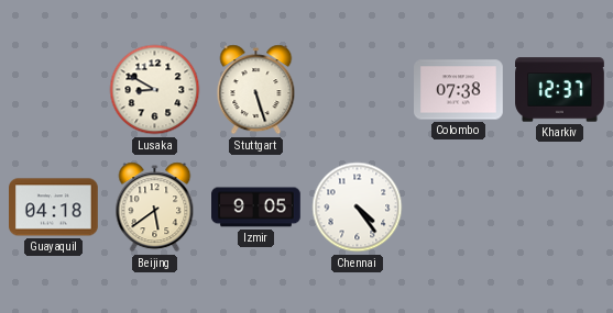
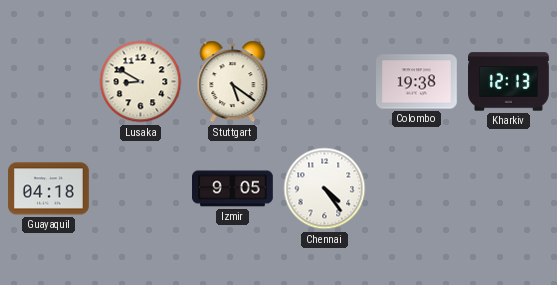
Stuttgart: 5:27 -> 5:21 (233, 82)
Colombo: 07:38 -> 19:38 (417, 82)
Kharkiv: 12:37 -> 12:13 (509, 82)
Beijing: 5:39 -> none (155, 208)
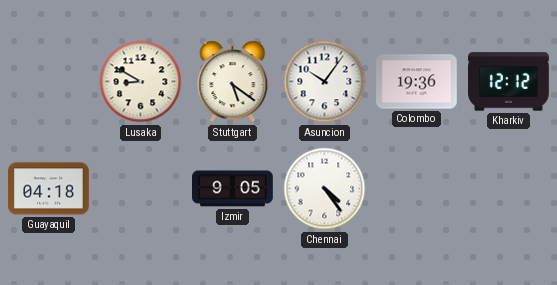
Asuncion: none -> 10:06 (325, 82)
Colombo: 19:38 -> 19:36 (417, 82)
Kharkiv: 12:13 -> 12:12 (509, 82)
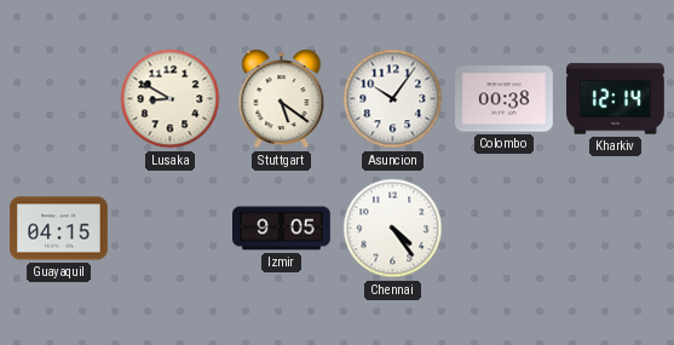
Colombo: 19:36 -> 00:38 (505, 99)
Kharkiv: 12:12 -> 12:14 (616, 99)
Guayaquil: 04:18 -> 04:15 (59, 229)
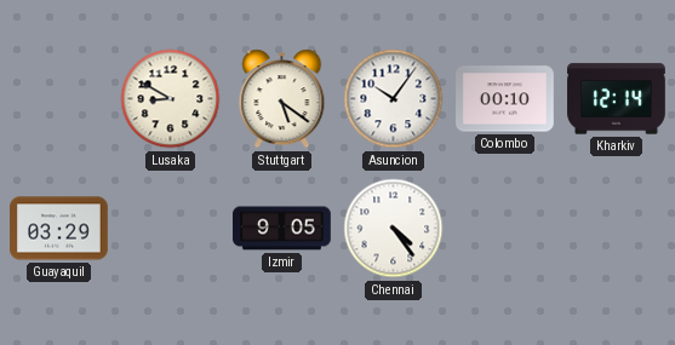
Colombo: 00:38 -> 00:10 (505, 99)
Guayaquil: 04:15 -> 03:29 (59, 229)
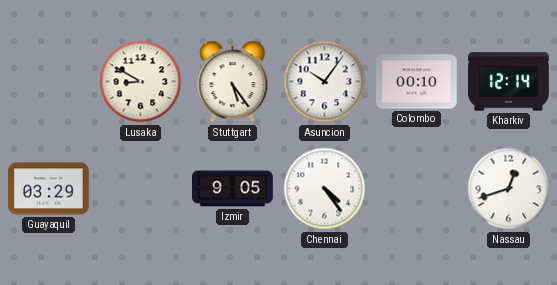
Stuttgart: 5:21 -> 5:24 (233, 82)
Nassau: none -> 12:42 (509, 189)
